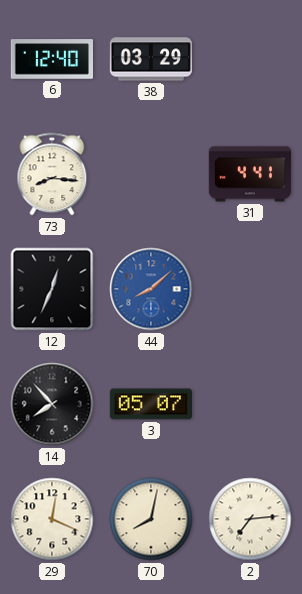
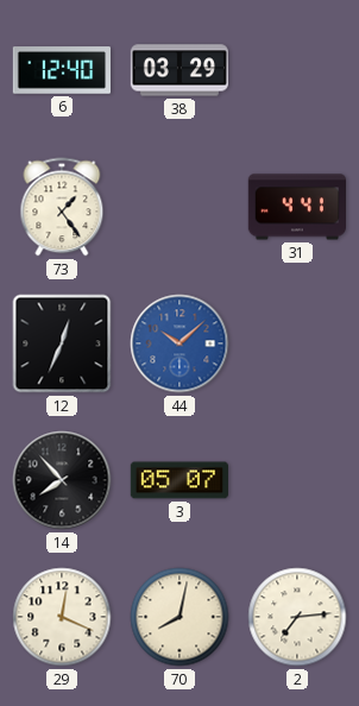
73: 8:16 -> 1:24 (62, 207)
44: 8:08 -> 10:08 (179, 343)
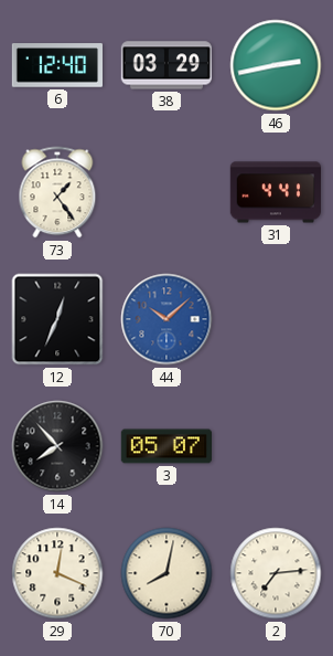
46: none -> 2:43 (276, 65)
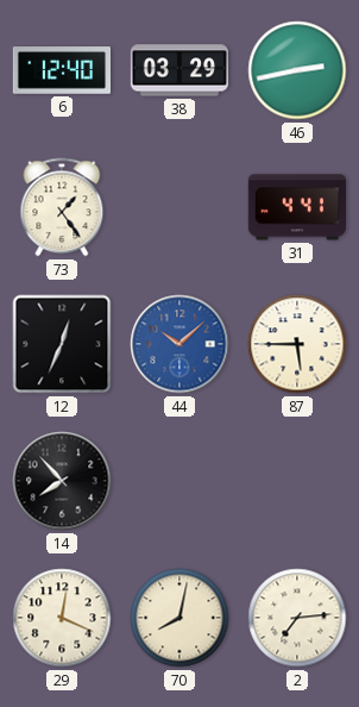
87: none -> 5:45 (297, 344)
3: 05:07 -> none (165, 446)
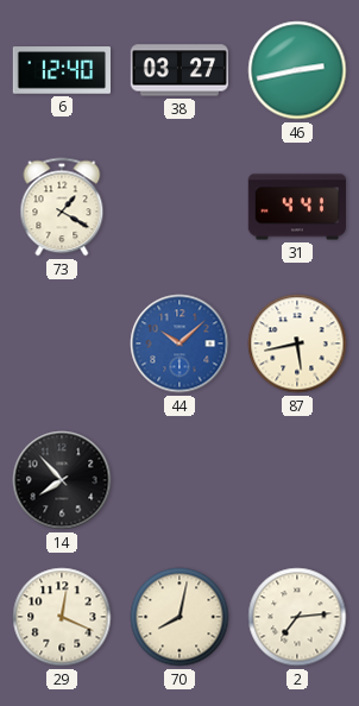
38: 03:29 -> 03:27 (178, 70)
73: 1:24 -> 1:20 (62, 207)
12: 12:34 -> none (62, 344)
87: 5:45 -> 5:43 (297, 343)
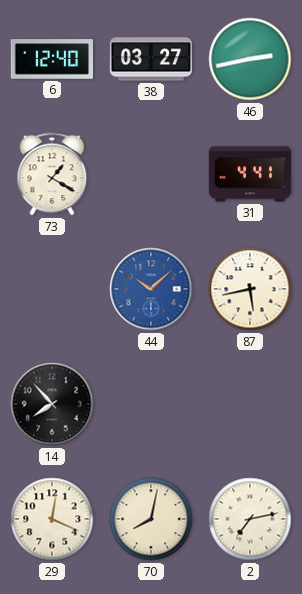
2: 7:14 -> 7:13 (250, 519)
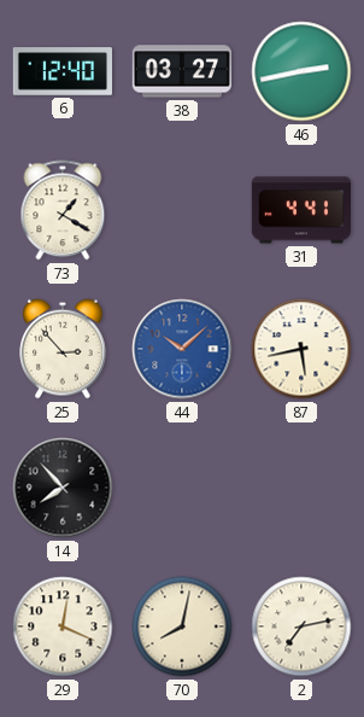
25: none -> 2:53 (63, 349)
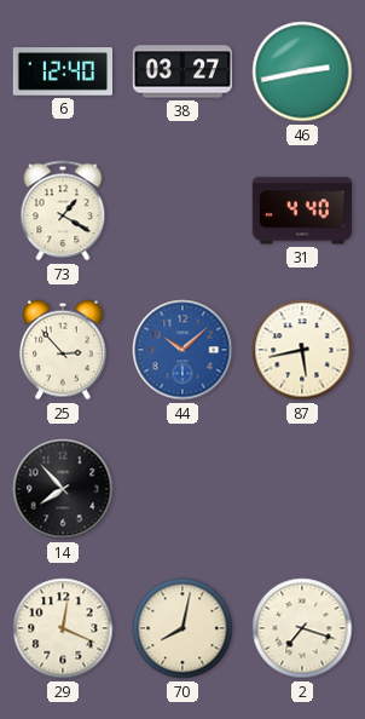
31: 4:41 -> 4:40 (301, 211)
2: 7:13 -> 7:18 (302, 628)
